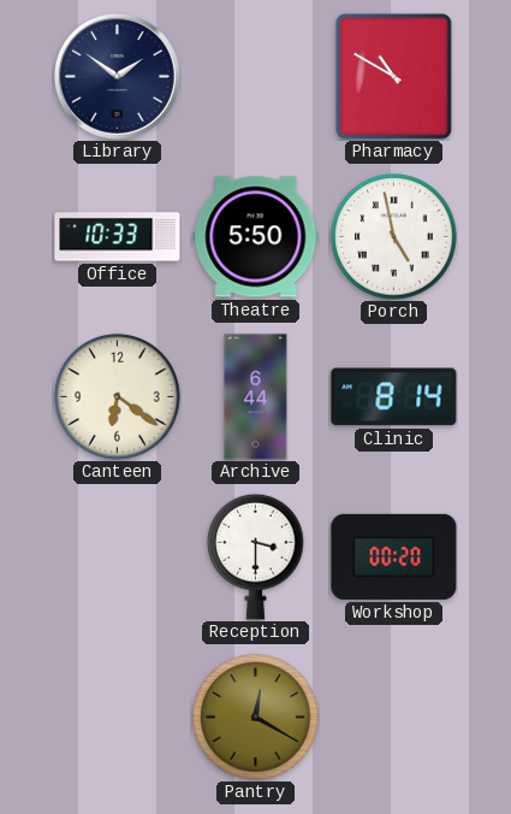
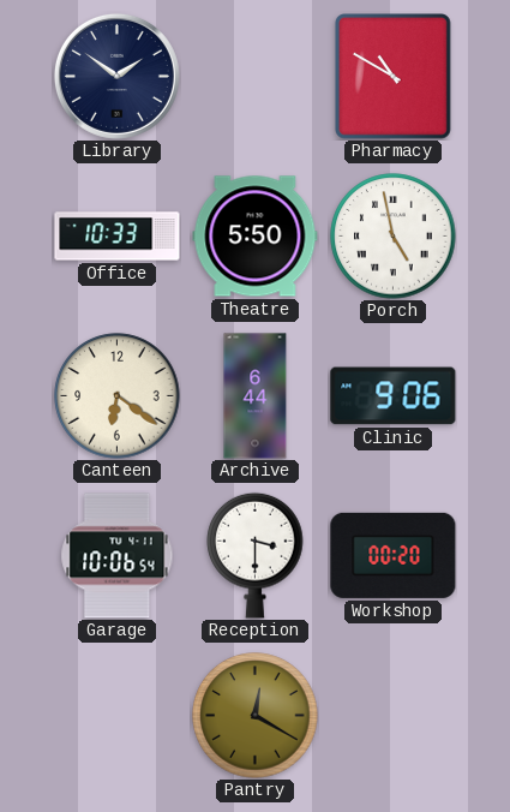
Clinic: 8:14 -> 9:06 (394, 396)
Garage: none -> 10:06 (118, 556)
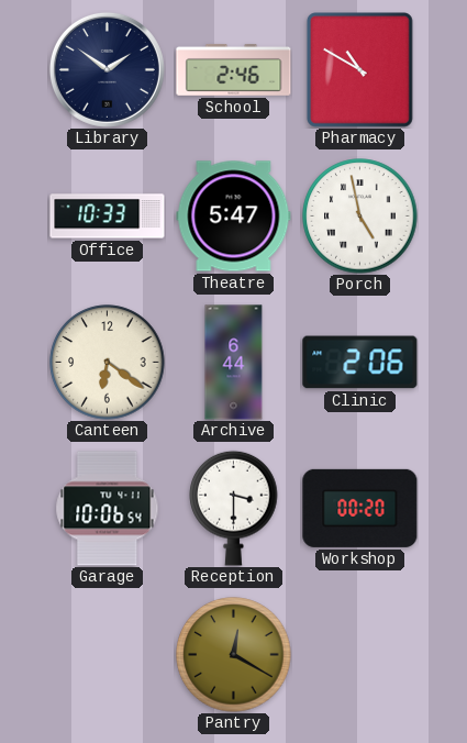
School: none -> 2:46 (234, 69)
Theatre: 5:50 -> 5:47 (234, 217)
Clinic: 9:06 -> 2:06 (360, 363)
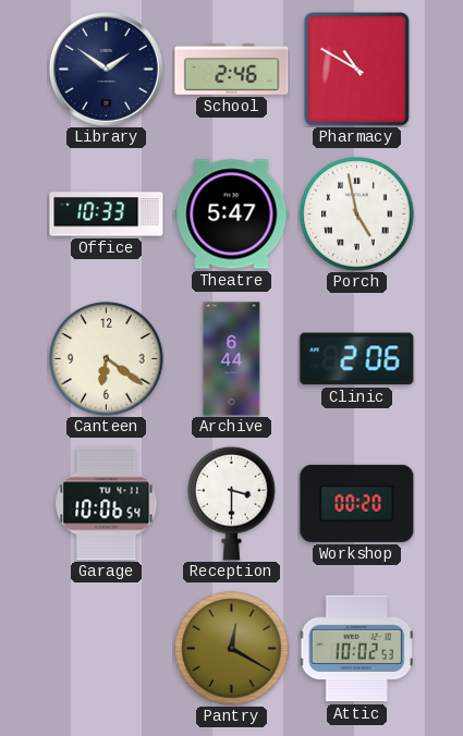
Attic: none -> 10:02 (356, 649)
